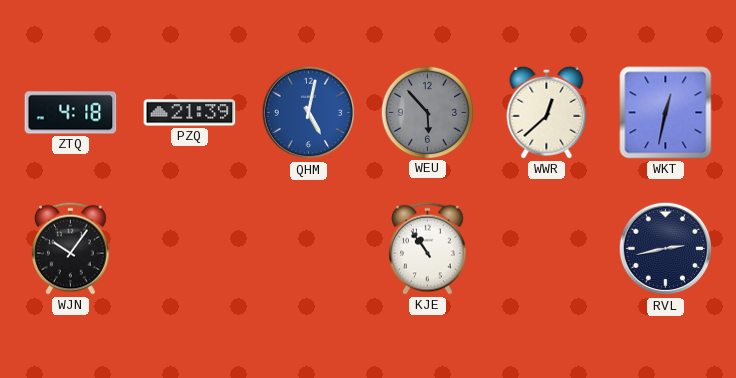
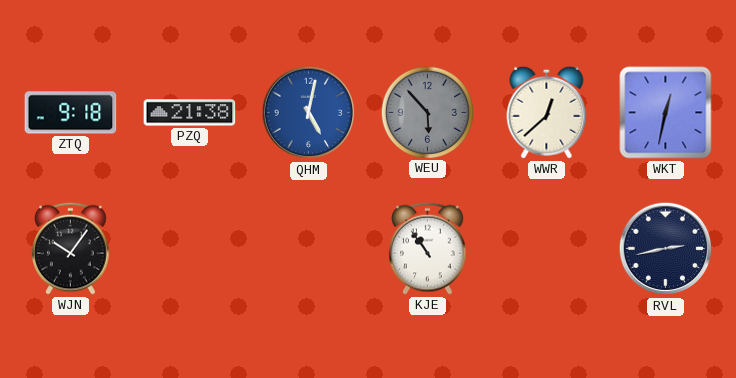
ZTQ: 4:18 -> 9:18 (71, 113)
PZQ: 21:39 -> 21:38 (190, 113)
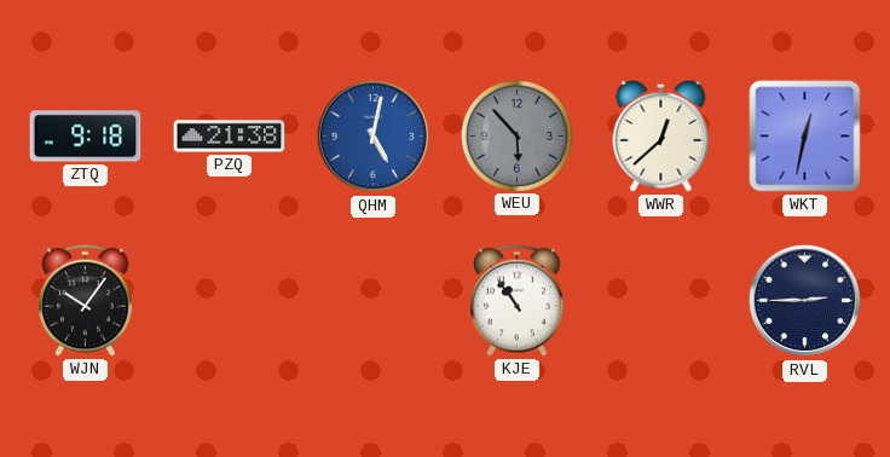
RVL: 2:43 -> 2:45 (805, 301)
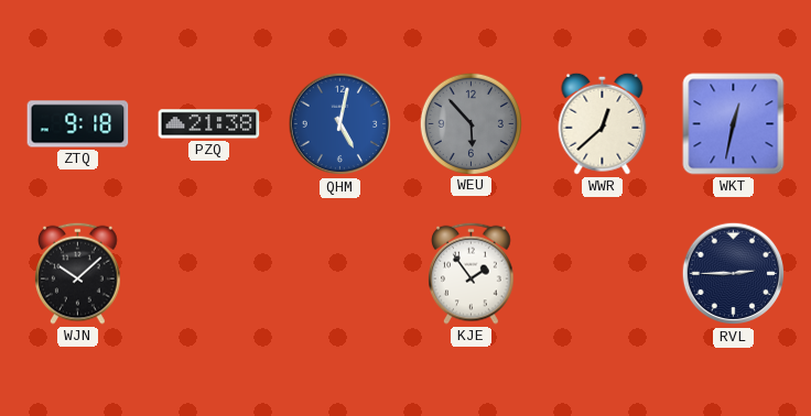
WJN: 10:06 -> 10:08 (78, 273)
KJE: 10:54 -> 1:54 (472, 273)
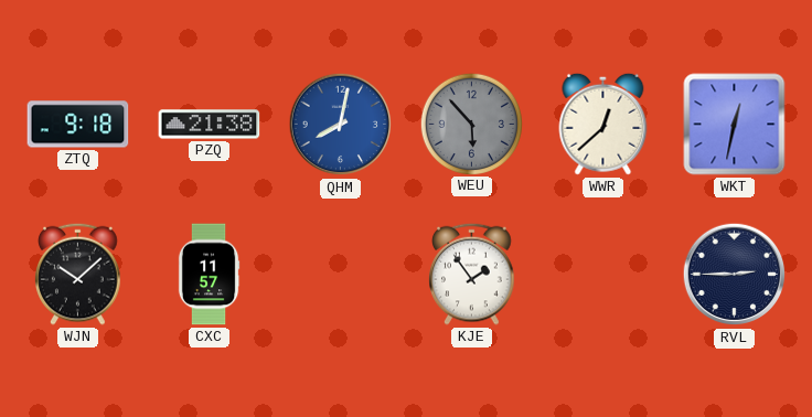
QHM: 5:02 -> 8:02 (341, 125)
CXC: none -> 11:57 (209, 275)
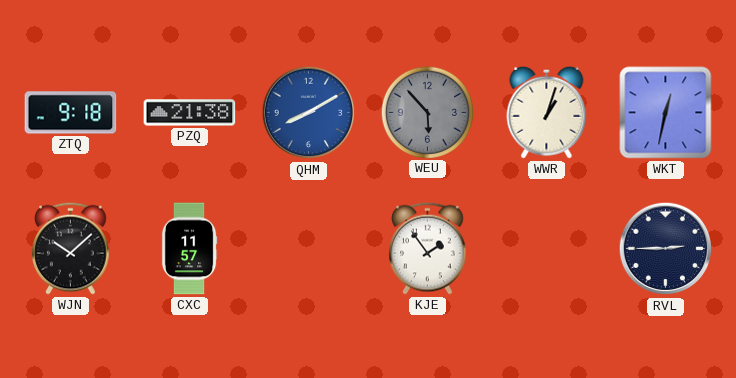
QHM: 8:02 -> 8:10 (309, 113)
WWR: 12:38 -> 1:03 (547, 112)
